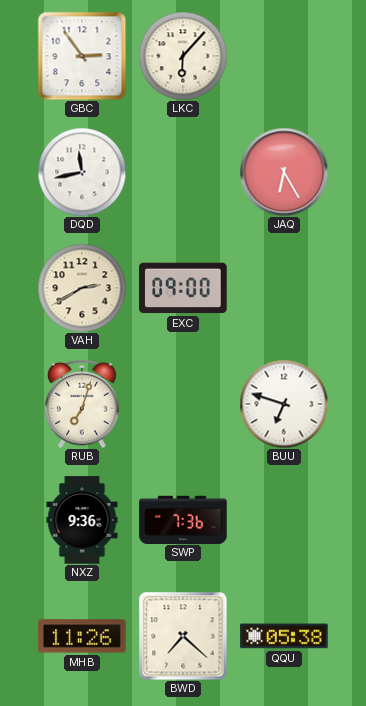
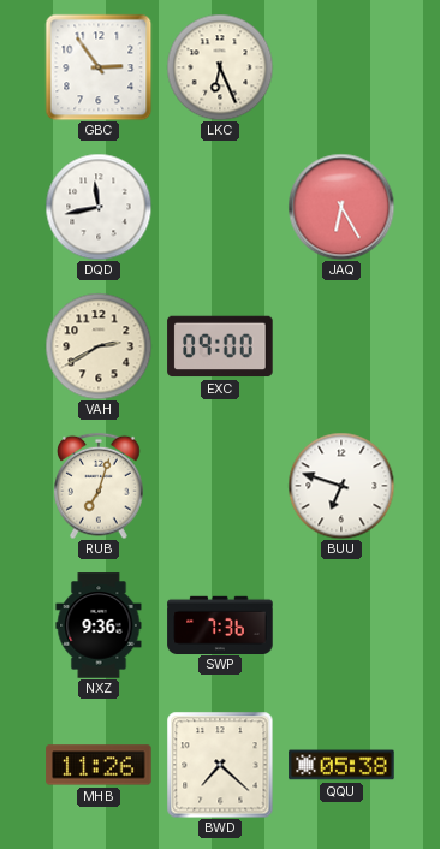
LKC: 6:07 -> 6:26 (220, 67)
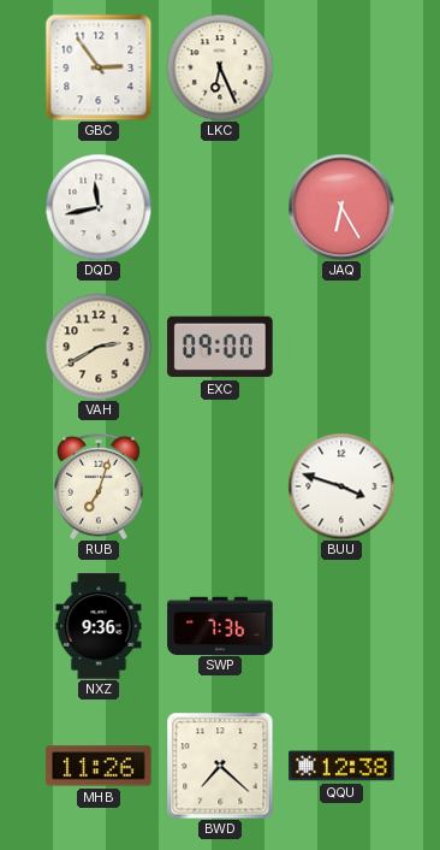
BUU: 6:48 -> 3:48 (341, 486)
QQU: 05:38 -> 12:38 (341, 766)
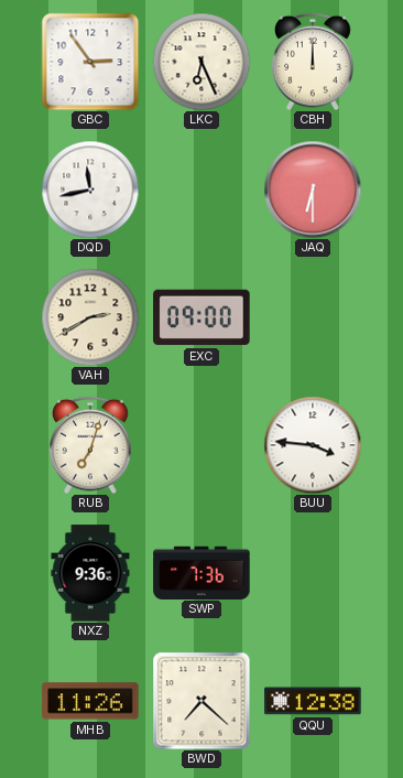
CBH: none -> 12:00 (313, 62)
JAQ: 6:25 -> 6:30 (313, 190)
BUU: 3:48 -> 3:46 (313, 445)
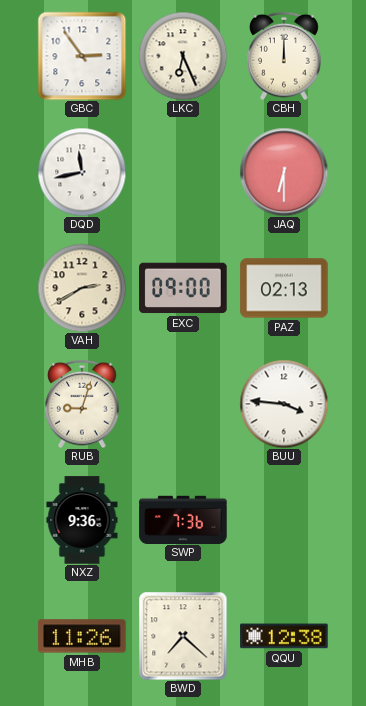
PAZ: none -> 02:13 (284, 288)
RUB: 7:03 -> 9:03 (82, 404)
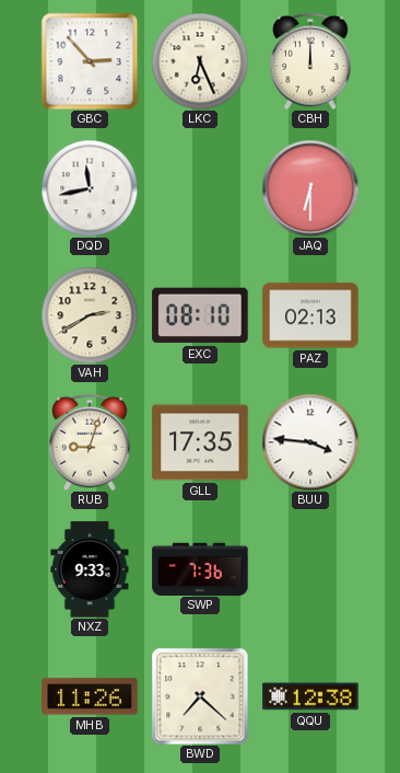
GBC: 2:54 -> 2:53 (90, 61)
EXC: 09:00 -> 08:10 (200, 315)
GLL: none -> 17:35 (200, 442)
NXZ: 9:36 -> 9:33 (90, 569)
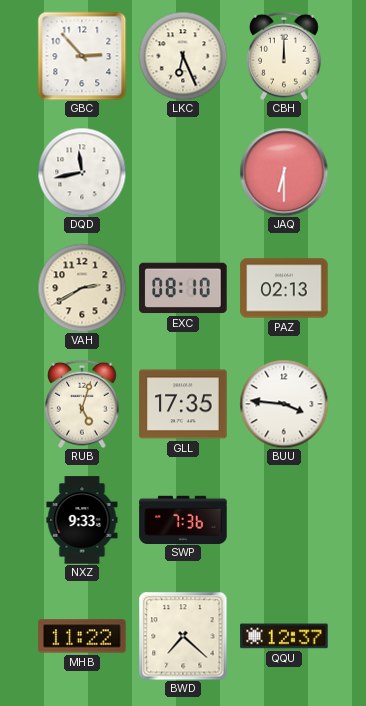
RUB: 9:03 -> 5:03 (82, 404)
MHB: 11:26 -> 11:22 (82, 636)
QQU: 12:38 -> 12:37 (284, 636)
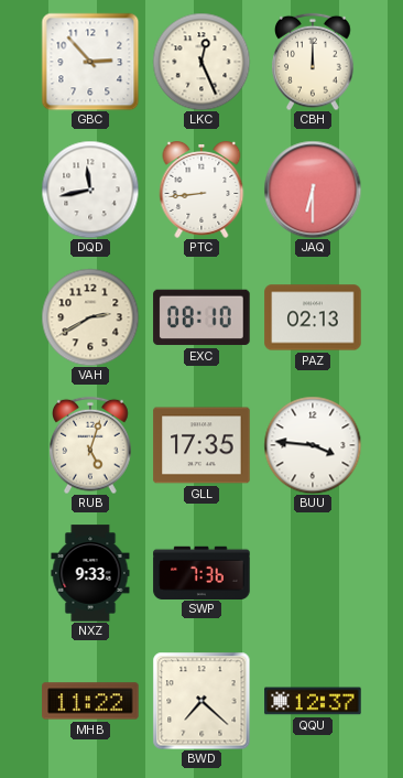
LKC: 6:26 -> 12:26 (201, 62)
PTC: none -> 8:44 (201, 191)
